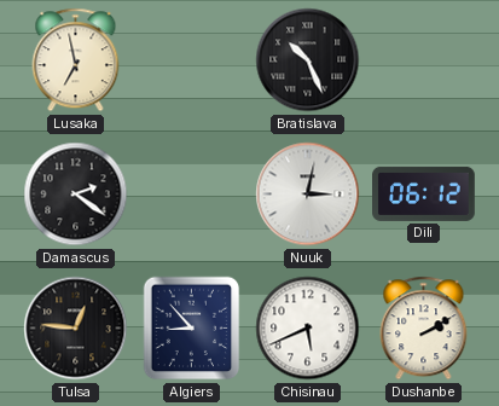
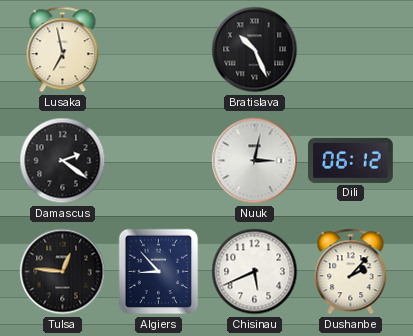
Dushanbe: 2:10 -> 2:07 (351, 272)
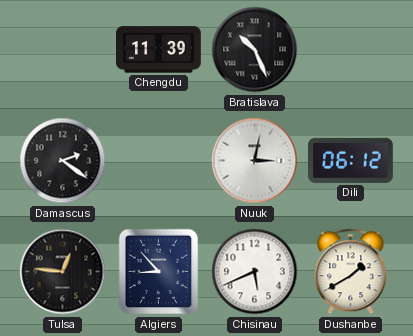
Lusaka: 6:58 -> none (63, 50)
Chengdu: none -> 11:39 (159, 50)
Dushanbe: 2:07 -> 1:40 (351, 272)
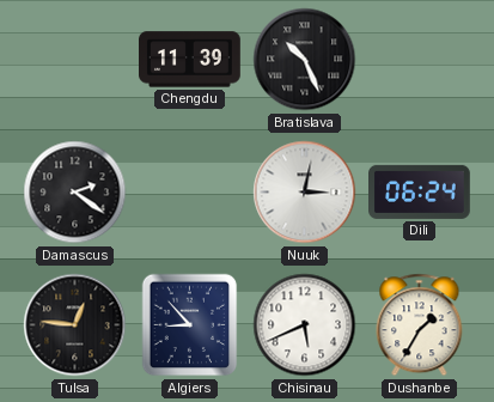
Dili: 06:12 -> 06:24 (420, 191)
Dushanbe: 1:40 -> 1:35 (420, 325)
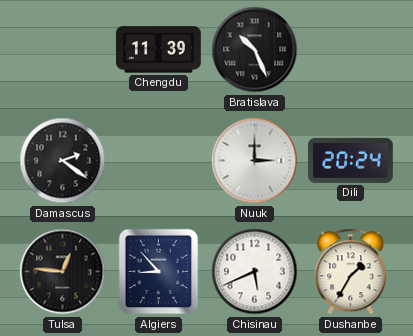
Nuuk: 3:02 -> 3:00 (255, 161)
Dili: 06:24 -> 20:24 (351, 160)
